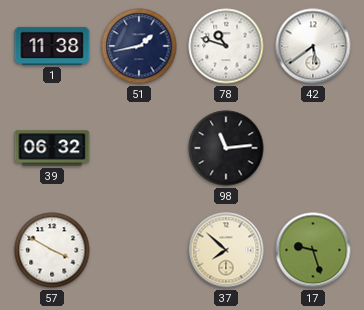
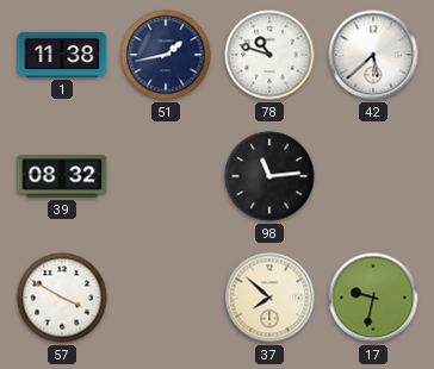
42: 5:39 -> 5:38 (373, 55)
39: 06:32 -> 08:32 (62, 176)
17: 9:27 -> 9:32 (373, 298)
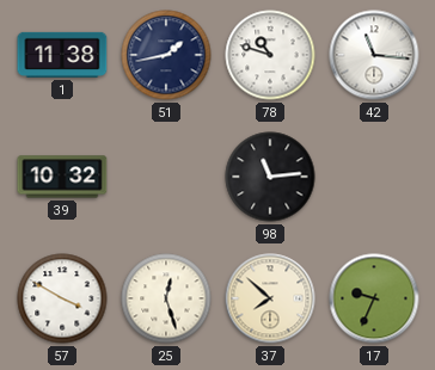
42: 5:38 -> 11:16 (374, 55)
39: 08:32 -> 10:32 (62, 177)
25: none -> 12:27 (166, 298)
17: 9:32 -> 9:34 (374, 298)
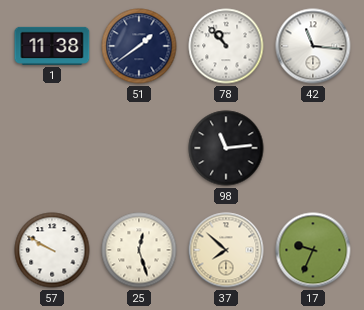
51: 1:43 -> 1:39 (139, 46)
78: 10:48 -> 10:53 (226, 46)
39: 10:32 -> none (62, 177)
57: 3:50 -> 9:50 (52, 250)
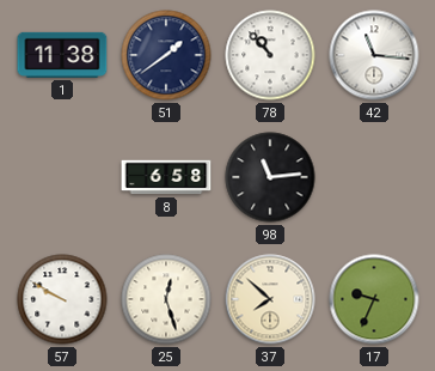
8: none -> 6:58 (166, 177)
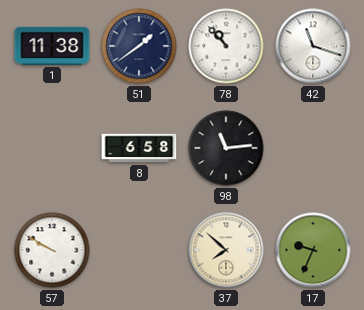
42: 11:16 -> 11:18 (313, 46)
25: 12:27 -> none (166, 299)
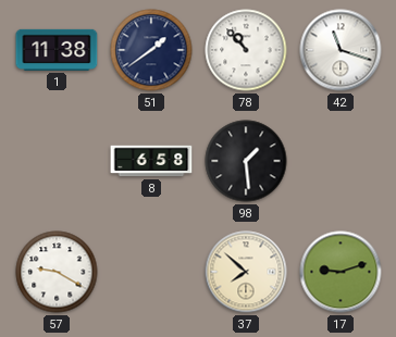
98: 11:14 -> 1:29 (246, 161)
57: 9:50 -> 9:20 (57, 272)
17: 9:34 -> 9:12 (341, 272)
